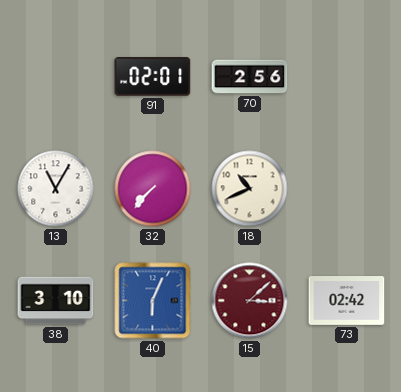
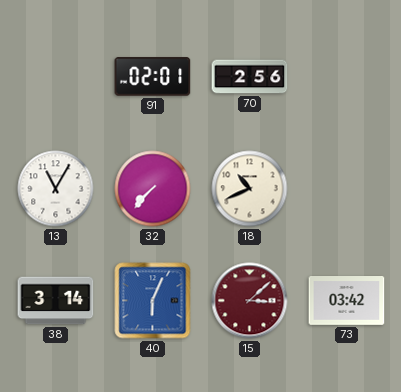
38: 3:10 -> 3:14 (56, 301)
73: 02:42 -> 03:42 (347, 301)
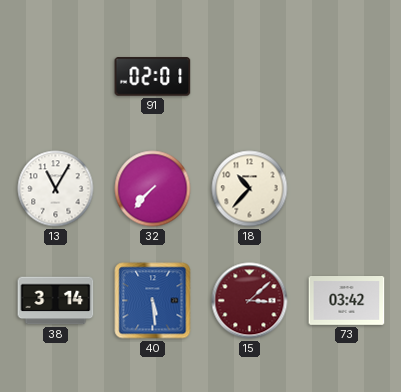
70: 2:56 -> none (250, 77)
18: 10:41 -> 10:37 (250, 189)
40: 6:04 -> 5:29 (153, 301)
